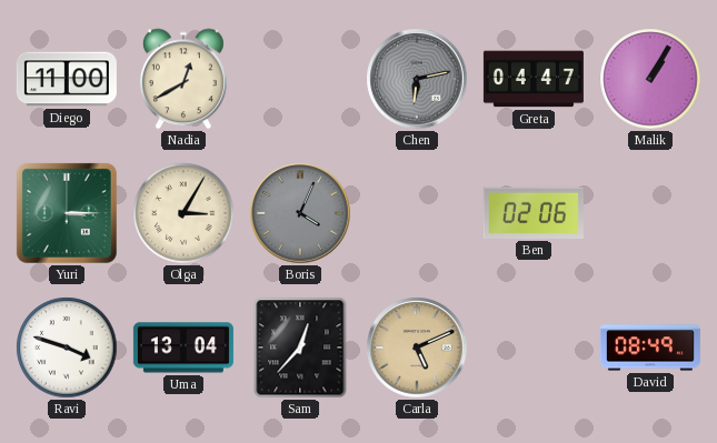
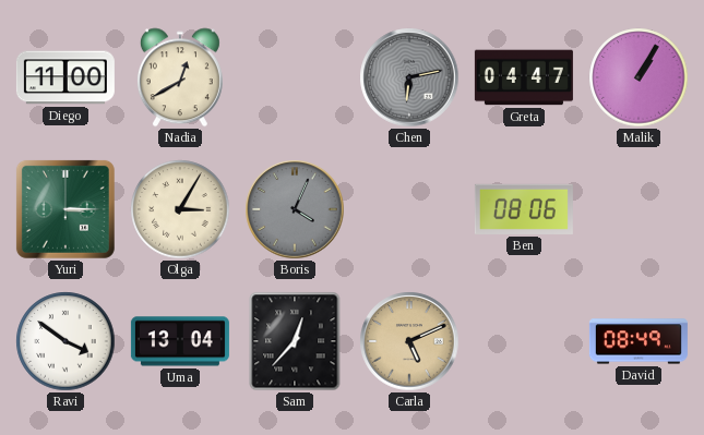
Ben: 02:06 -> 08:06 (524, 209)
Ravi: 3:48 -> 3:51 (65, 341)
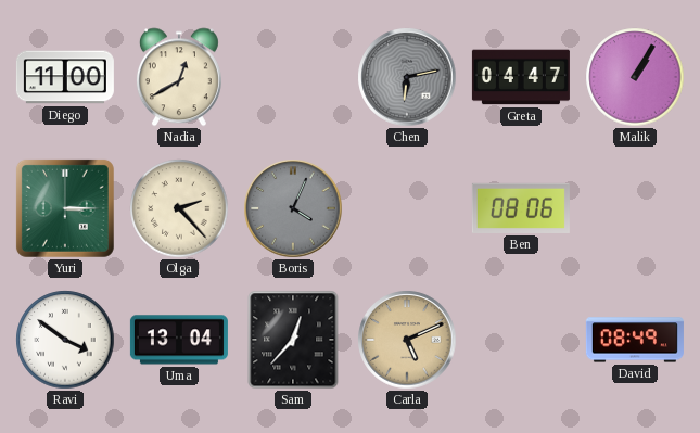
Olga: 3:05 -> 2:23 (179, 208)
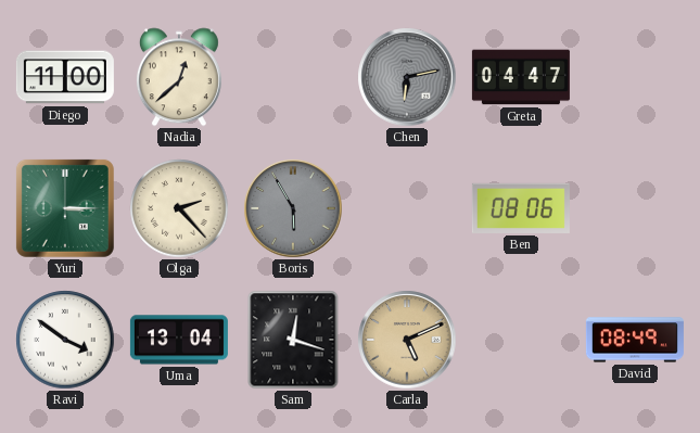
Nadia: 12:40 -> 12:38 (179, 77)
Malik: 1:05 -> none (635, 77)
Boris: 4:04 -> 5:55 (293, 208)
Sam: 12:37 -> 12:18 (293, 340)
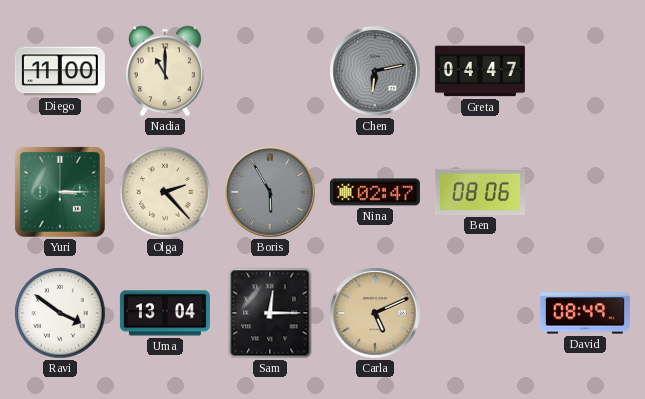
Nadia: 12:38 -> 11:00 (165, 71)
Nina: none -> 02:47 (375, 192)
Sam: 12:18 -> 12:15 (270, 313)
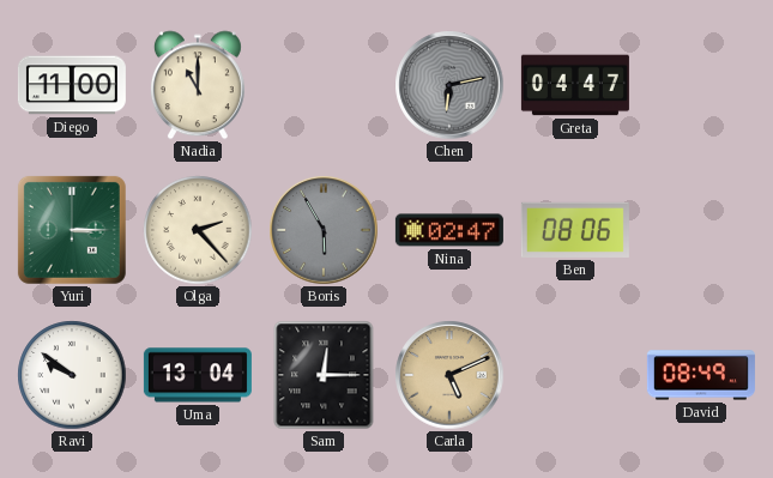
Ravi: 3:51 -> 9:51 (72, 375)
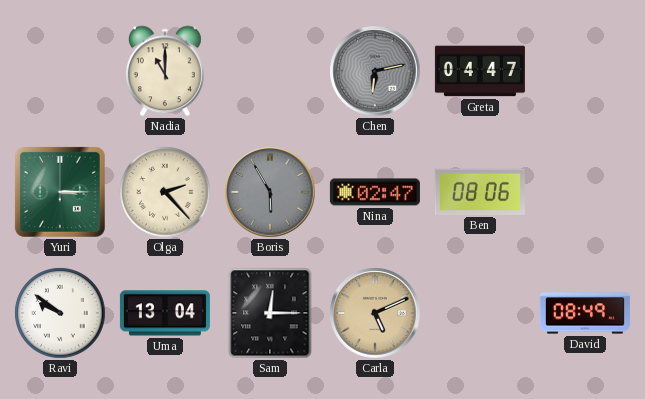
Diego: 11:00 -> none (72, 85)
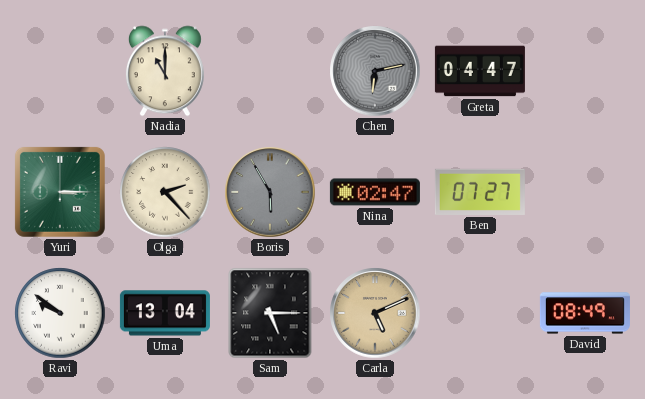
Ben: 08:06 -> 07:27 (480, 192)
Sam: 12:15 -> 5:15 (270, 313)
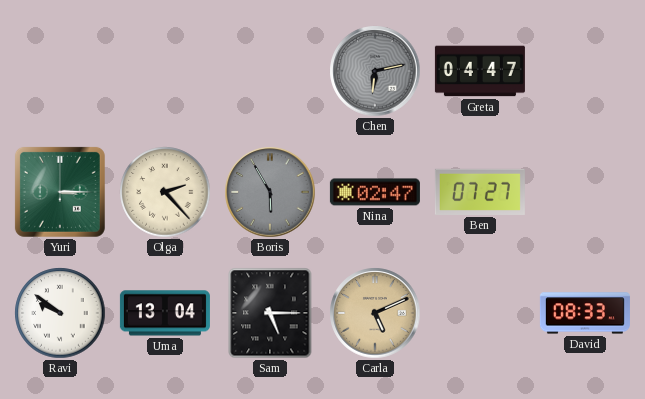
Nadia: 11:00 -> none (165, 71)
David: 08:49 -> 08:33 (585, 313)
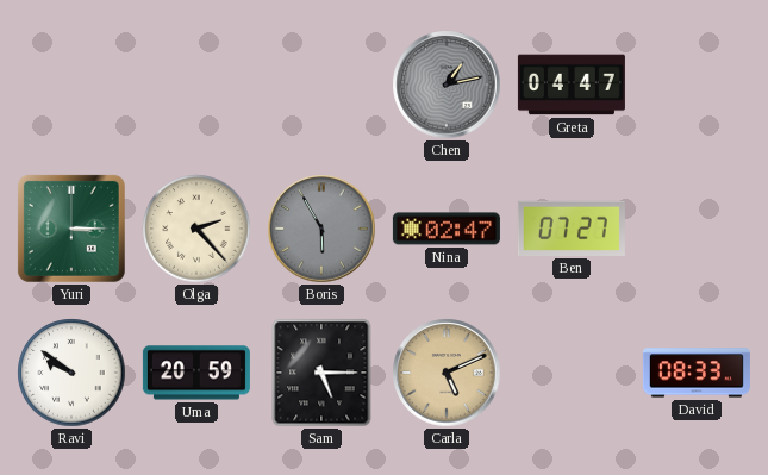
Chen: 6:13 -> 1:13 (447, 85)
Uma: 13:04 -> 20:59 (196, 373)
